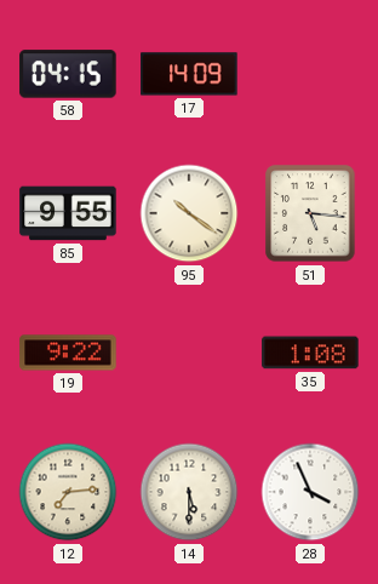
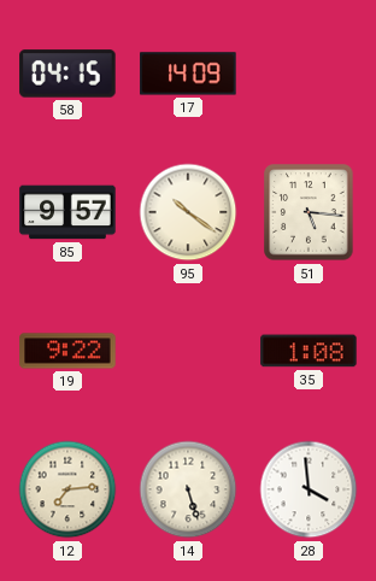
85: 9:55 -> 9:57 (67, 212)
14: 5:30 -> 5:27 (188, 489)
28: 3:56 -> 3:59 (309, 489)
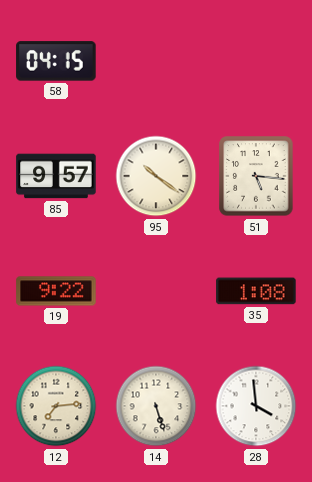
17: 14:09 -> none (188, 74)
